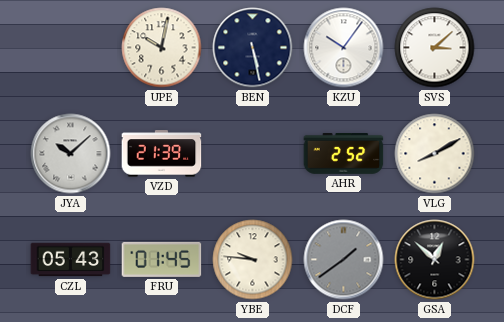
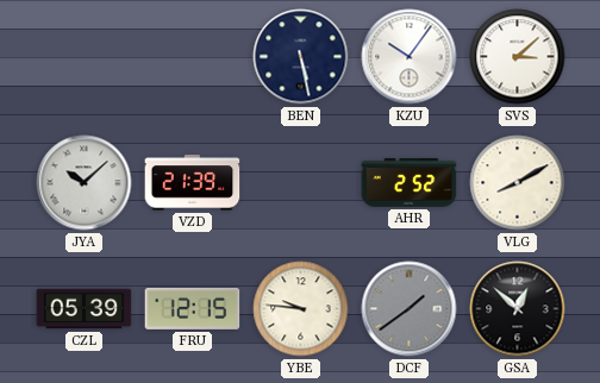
UPE: 10:02 -> none (162, 48)
CZL: 05:43 -> 05:39 (85, 309)
FRU: 01:45 -> 12:15 (193, 308)
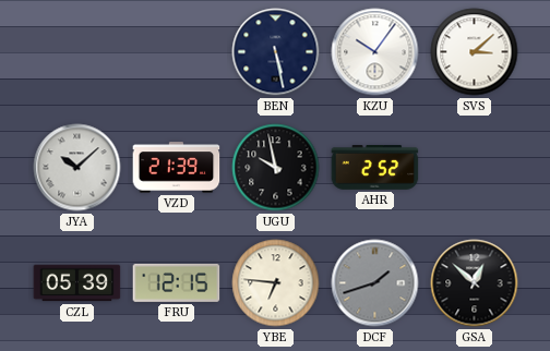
UGU: none -> 9:58 (276, 168)
VLG: 8:10 -> none (518, 183)
YBE: 9:46 -> 6:46 (276, 283)
DCF: 1:39 -> 1:42 (375, 283)
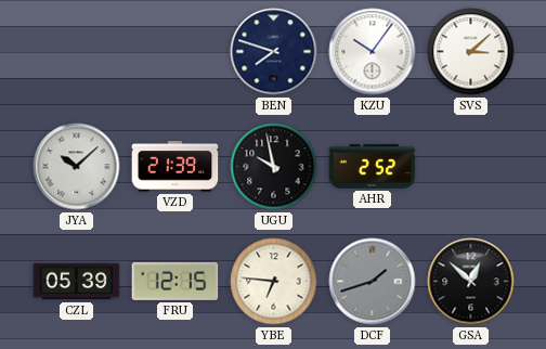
BEN: 5:28 -> 7:48 (274, 52)
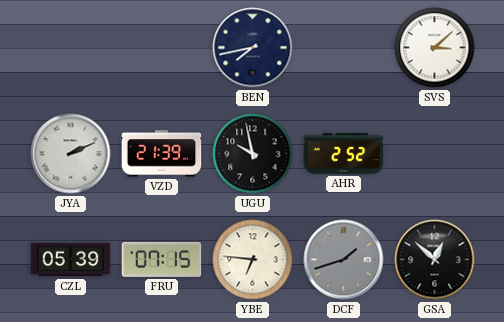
BEN: 7:48 -> 7:43 (253, 48)
KZU: 10:06 -> none (373, 52)
JYA: 10:08 -> 2:11 (71, 154)
FRU: 12:15 -> 07:15 (162, 259)
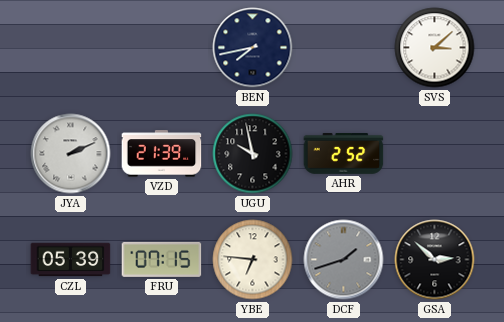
GSA: 12:52 -> 2:52 (435, 260)
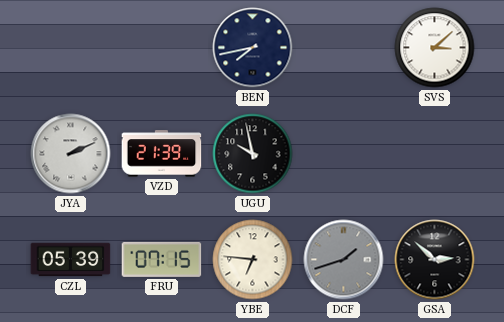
AHR: 2:52 -> none (344, 154)
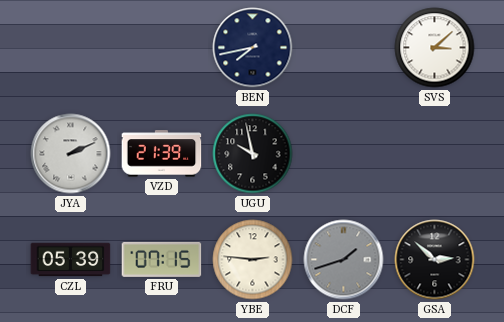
YBE: 6:46 -> 2:46 (253, 260)
